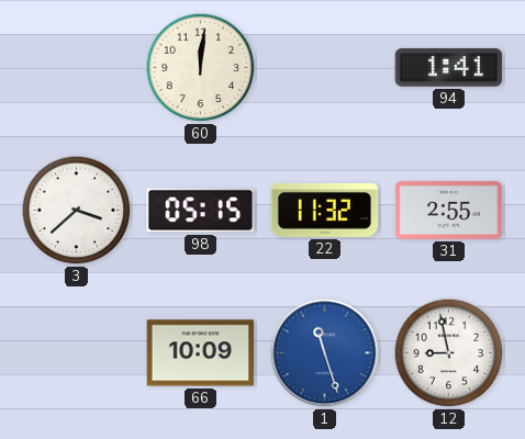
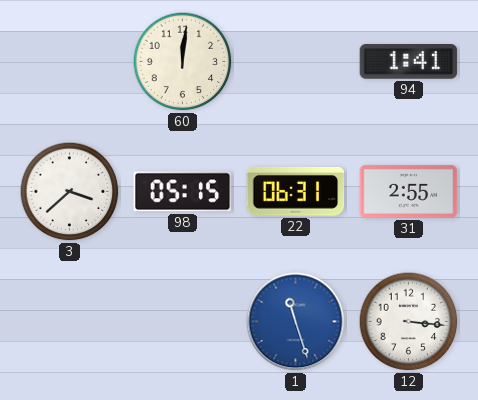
22: 11:32 -> 06:31 (296, 191)
66: 10:09 -> none (201, 353)
12: 8:58 -> 3:16 (409, 322)
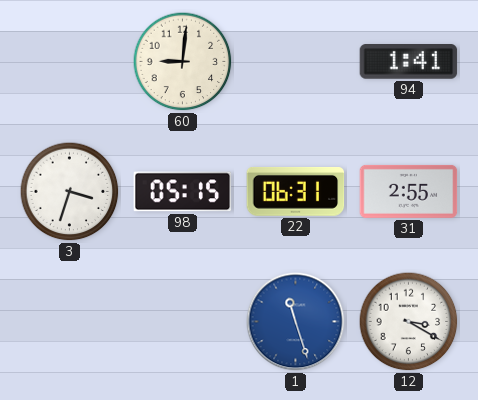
60: 12:01 -> 9:01 (183, 62)
3: 3:38 -> 3:33 (70, 192)
12: 3:16 -> 3:20 (409, 322)
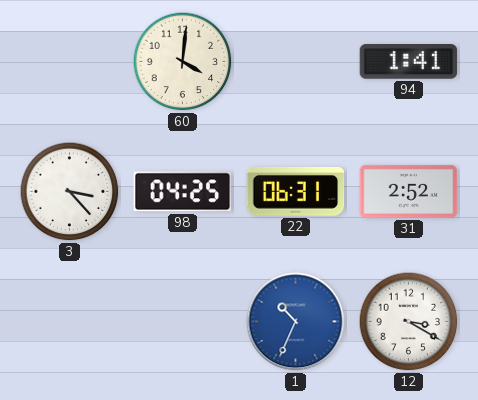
60: 9:01 -> 4:01 (183, 62)
3: 3:33 -> 3:23 (70, 192)
98: 05:15 -> 04:25 (183, 192)
31: 2:55 -> 2:52 (409, 191)
1: 11:27 -> 10:34 (296, 322)
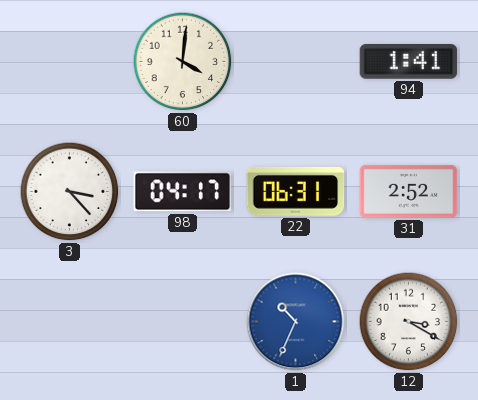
98: 04:25 -> 04:17 (183, 192)
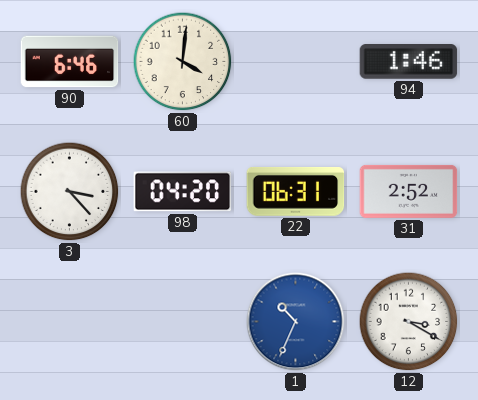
90: none -> 6:46 (70, 62)
94: 1:41 -> 1:46 (409, 62)
98: 04:17 -> 04:20 (183, 192)
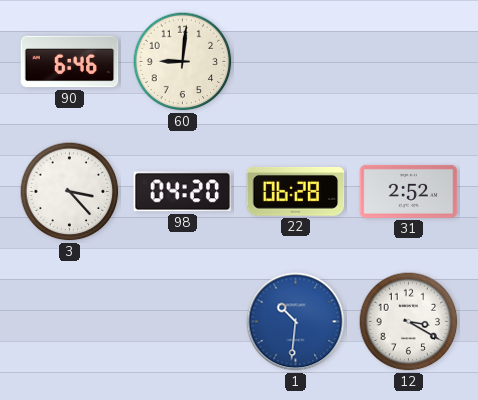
60: 4:01 -> 9:01 (183, 62)
94: 1:46 -> none (409, 62)
22: 06:31 -> 06:28 (296, 191)
1: 10:34 -> 10:31 (296, 322)
